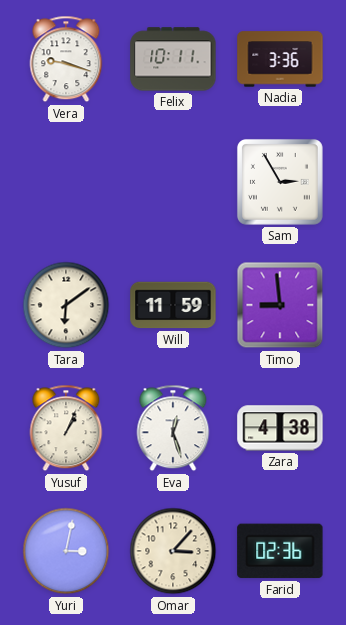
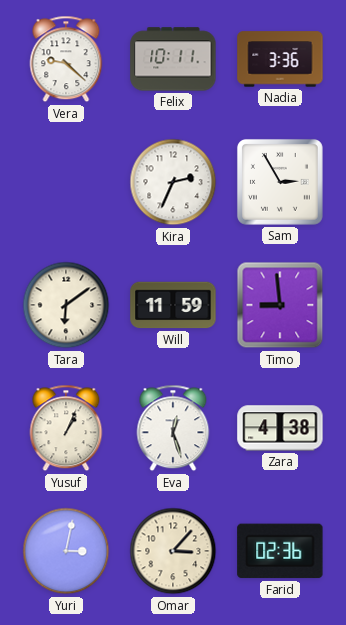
Vera: 9:18 -> 9:22 (66, 59)
Kira: none -> 2:34 (173, 182)
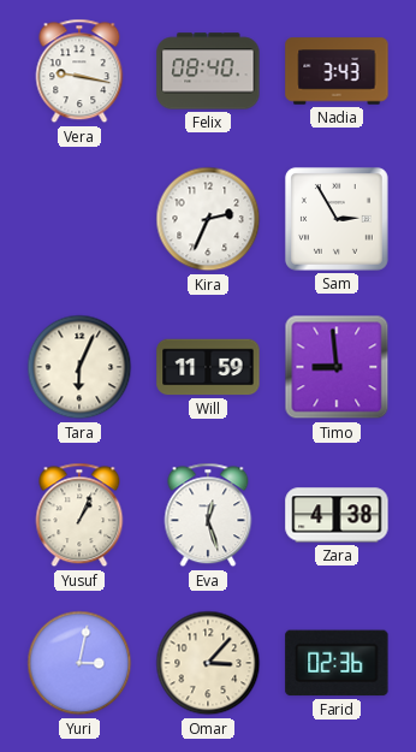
Vera: 9:22 -> 9:17 (79, 71)
Felix: 10:11 -> 08:40 (208, 71)
Nadia: 3:36 -> 3:43 (337, 71)
Tara: 6:09 -> 6:04 (79, 367)
